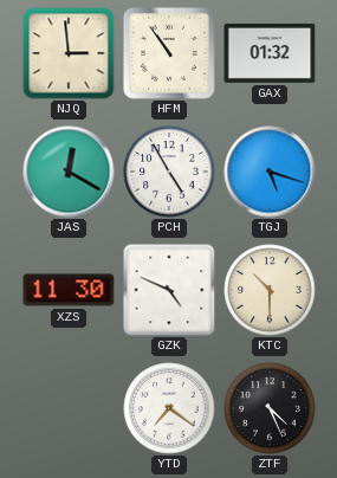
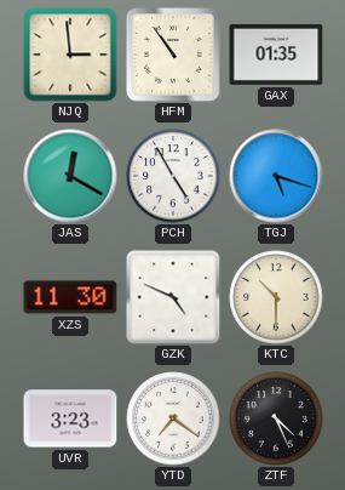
GAX: 01:32 -> 01:35 (276, 55)
UVR: none -> 3:23 (70, 418)
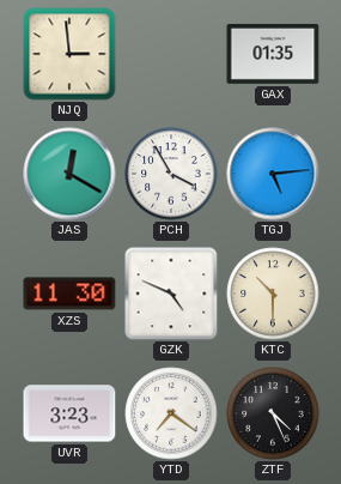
HFM: 10:54 -> none (173, 55)
PCH: 4:55 -> 3:55 (171, 174)
TGJ: 5:18 -> 5:14 (273, 174)
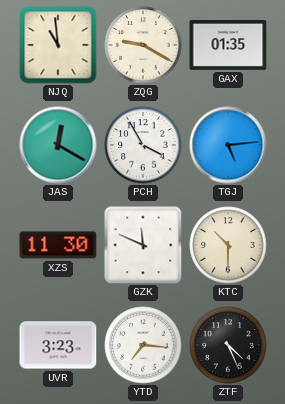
NJQ: 2:59 -> 10:59 (58, 45)
ZQG: none -> 9:20 (143, 45)
GZK: 4:49 -> 11:49 (143, 245)
YTD: 7:21 -> 7:16 (143, 345)
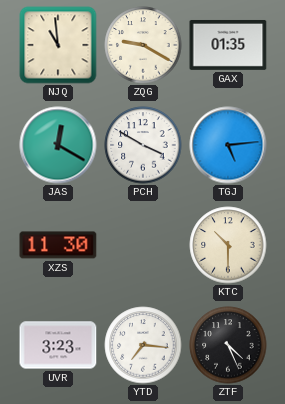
PCH: 3:55 -> 3:50 (143, 145)
GZK: 11:49 -> none (143, 245)
